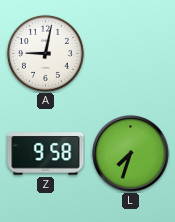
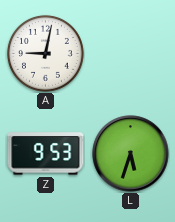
Z: 9:58 -> 9:53 (46, 154)
L: 7:33 -> 5:33 (131, 154)
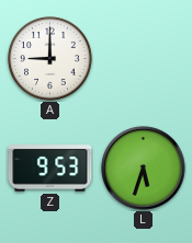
A: 9:02 -> 9:00 (49, 58)
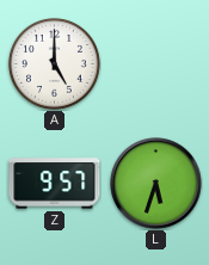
A: 9:00 -> 5:00 (54, 63)
Z: 9:53 -> 9:57 (55, 184)
